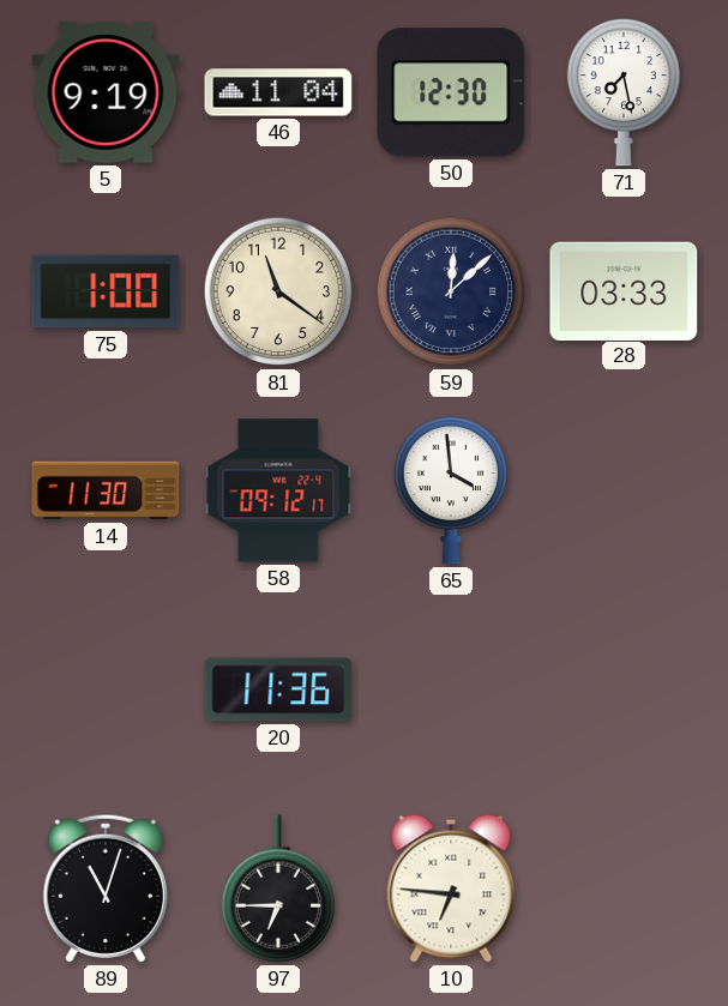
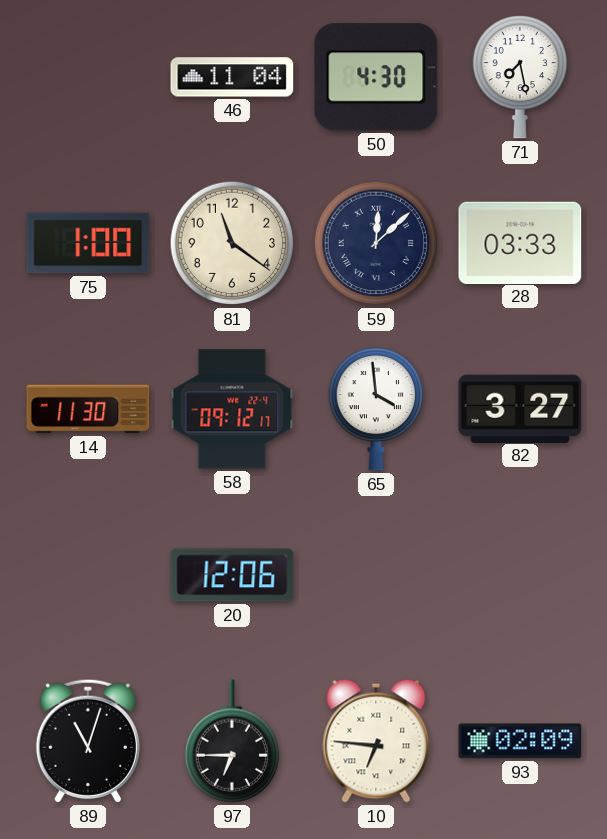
5: 9:19 -> none (106, 92)
50: 12:30 -> 4:30 (376, 77)
82: none -> 3:27 (520, 408)
20: 11:36 -> 12:06 (232, 575)
93: none -> 02:09 (520, 741)
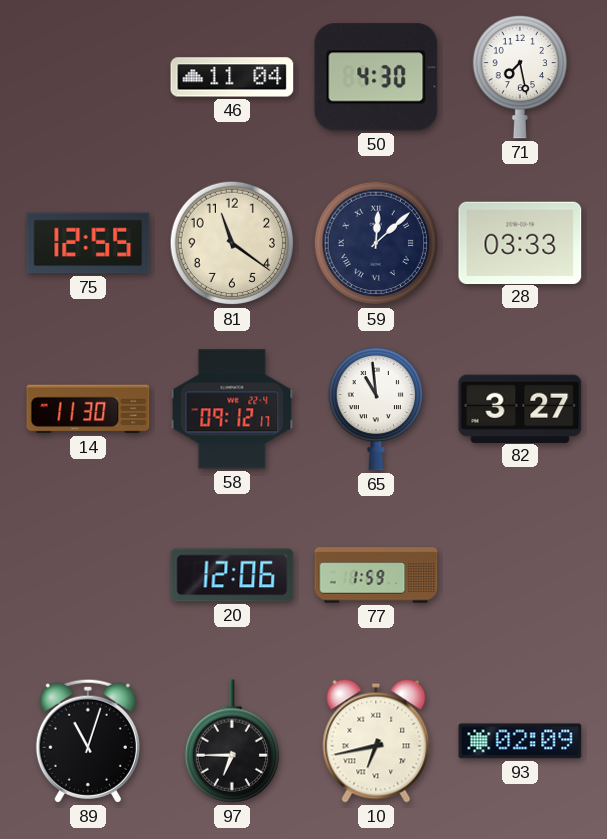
75: 1:00 -> 12:55 (88, 243)
65: 3:59 -> 10:59 (376, 409)
77: none -> 1:59 (376, 575)
10: 6:46 -> 6:43 (376, 741)
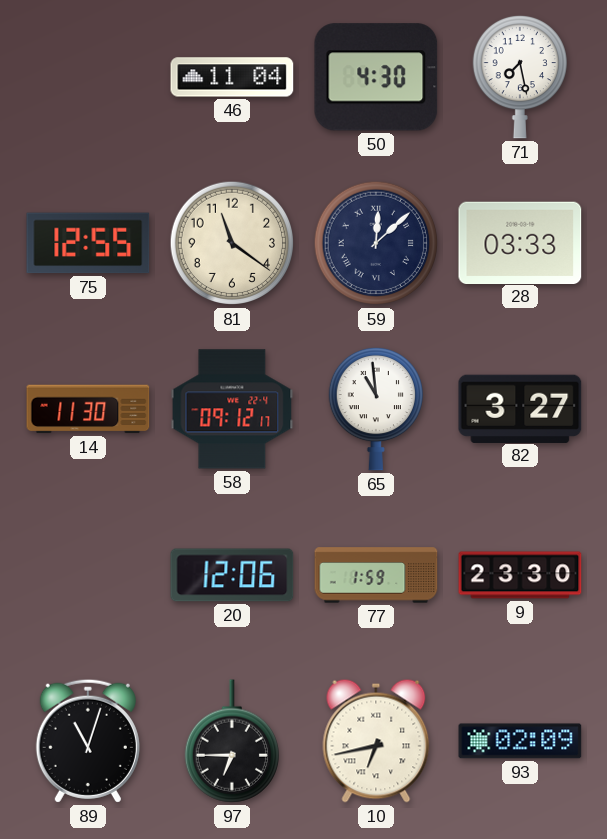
9: none -> 23:30 (520, 575)
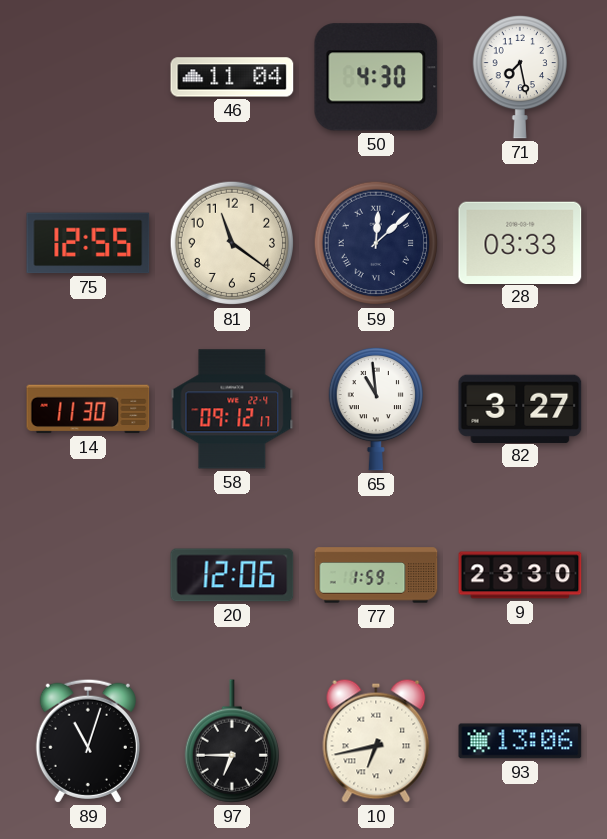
93: 02:09 -> 13:06 (520, 741)
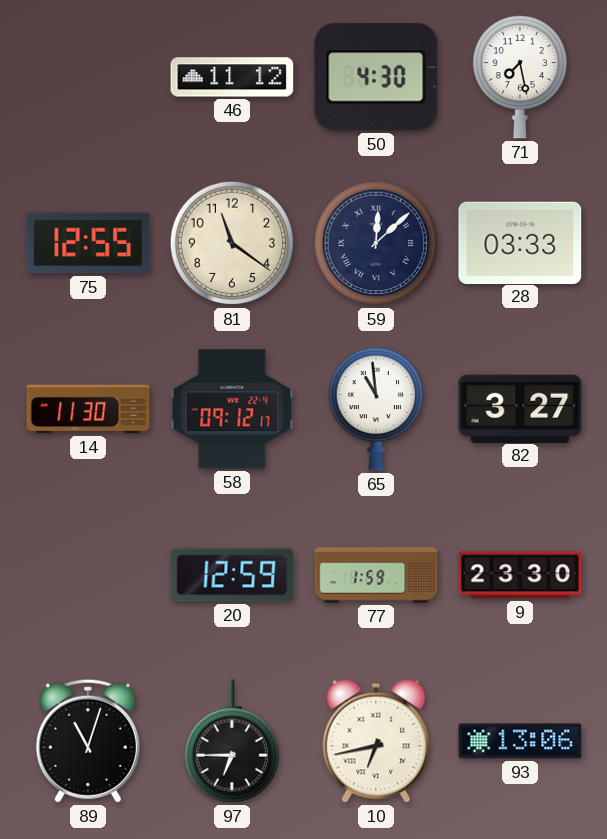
46: 11:04 -> 11:12 (232, 77)
20: 12:06 -> 12:59 (232, 575)
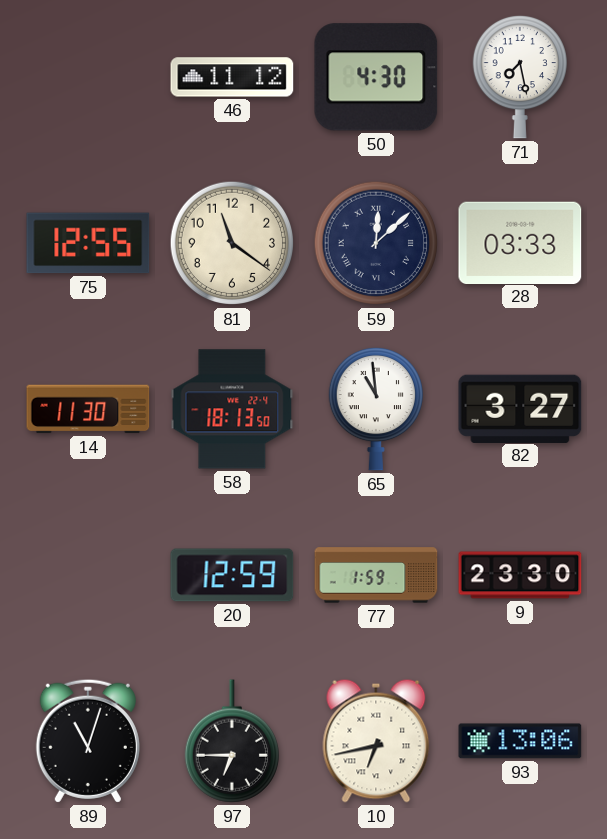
58: 09:12 -> 18:13 (232, 409)
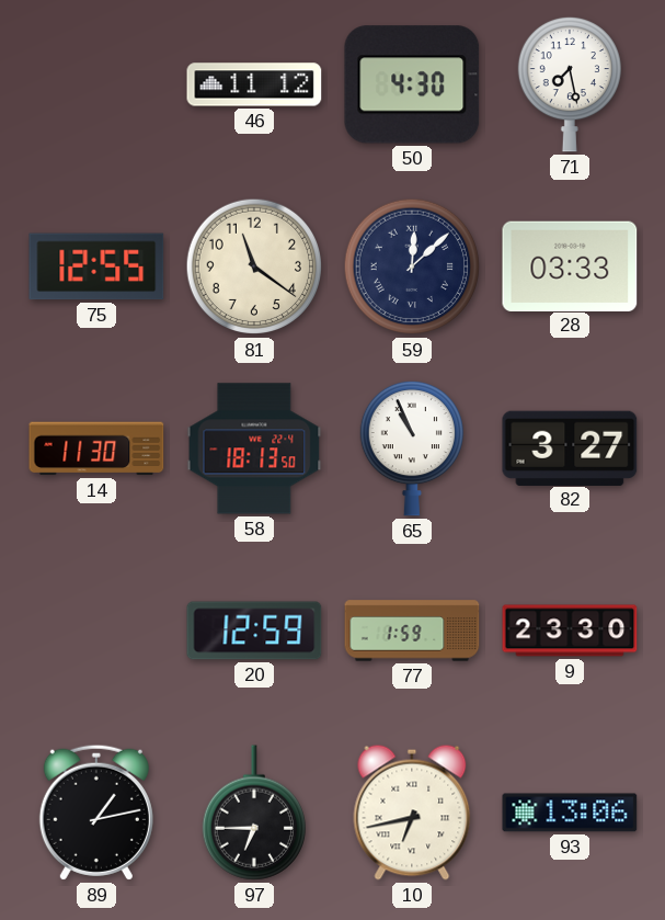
65: 10:59 -> 10:56 (412, 448)
89: 11:03 -> 1:13 (96, 813)
